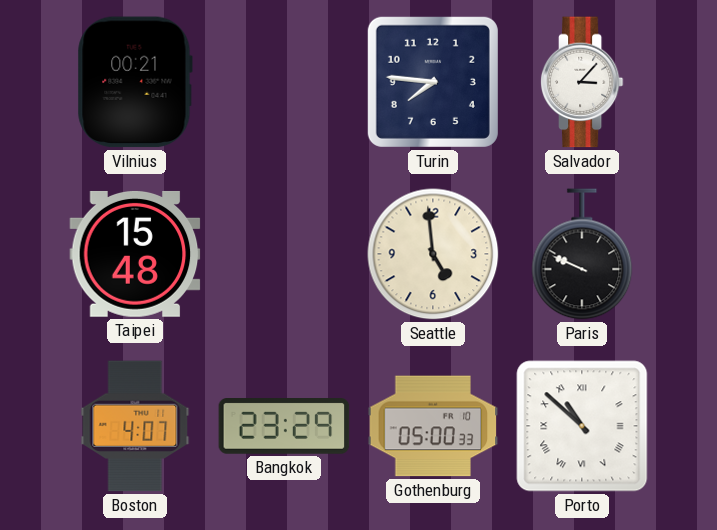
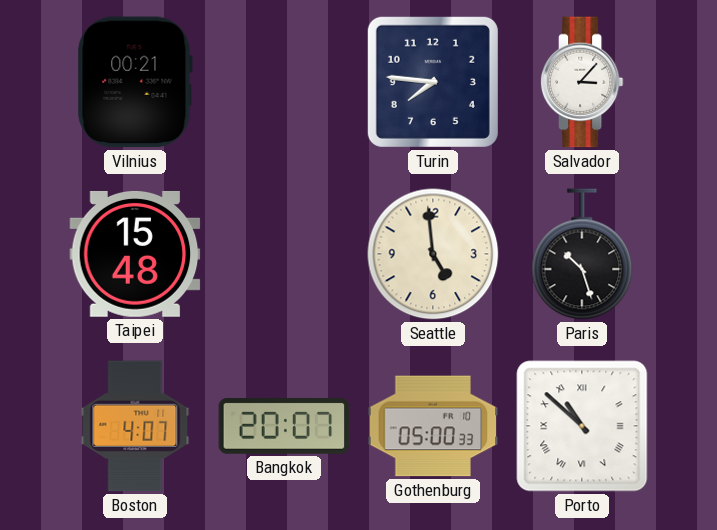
Paris: 9:49 -> 10:27 (582, 254)
Bangkok: 23:29 -> 20:07 (284, 427)
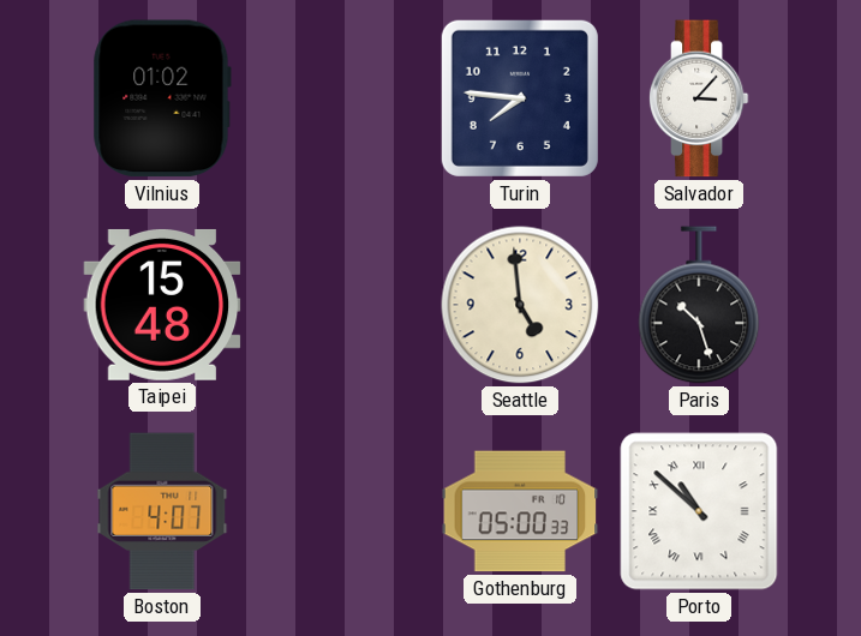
Vilnius: 00:21 -> 01:02 (162, 98)
Bangkok: 20:07 -> none (284, 427)
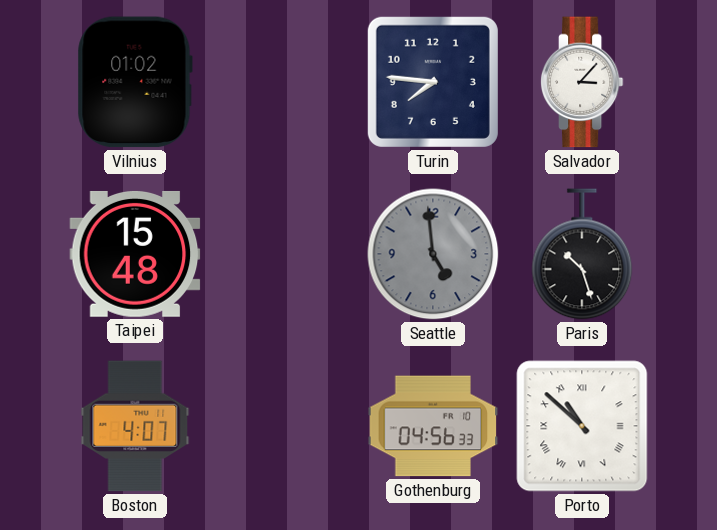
Seattle dial: cream -> grey (433, 254)
Gothenburg: 05:00 -> 04:56 (433, 426)
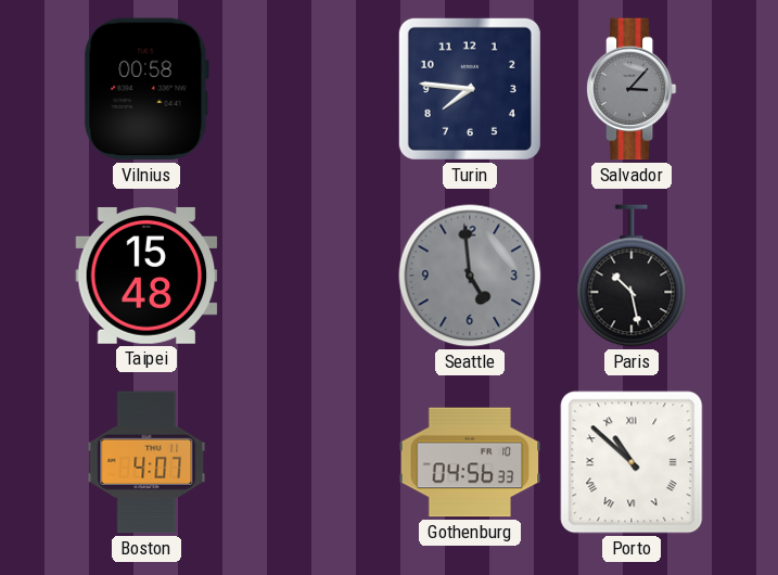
Vilnius: 01:02 -> 00:58 (146, 89)
Salvador dial: white -> grey (632, 89)
Paris: 10:27 -> 10:28 (632, 276)
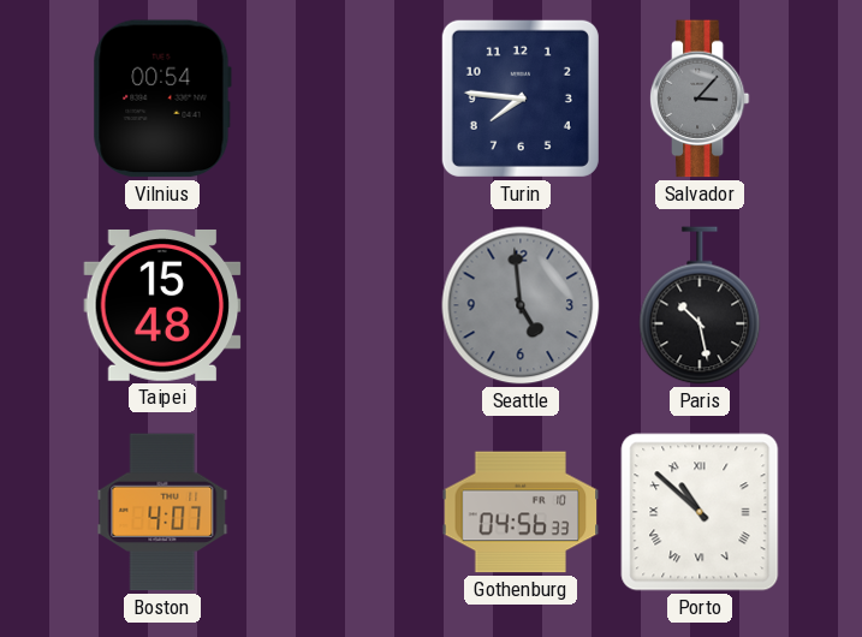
Vilnius: 00:58 -> 00:54 (162, 99)
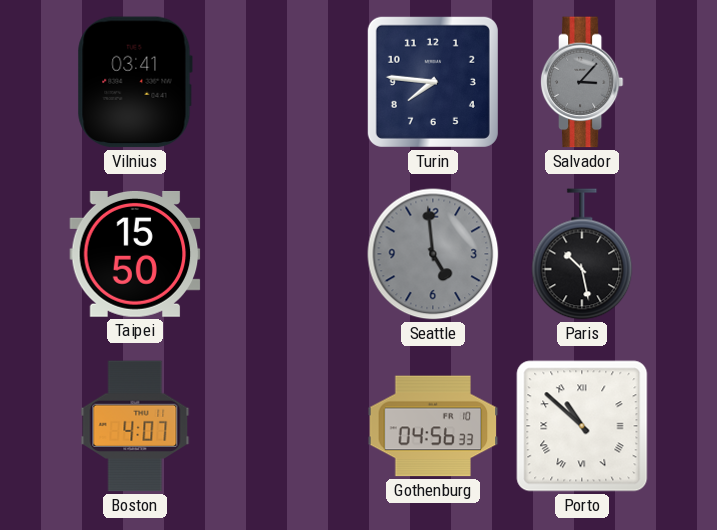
Vilnius: 00:54 -> 03:41 (135, 82)
Taipei: 15:48 -> 15:50 (135, 254)
